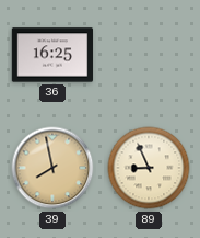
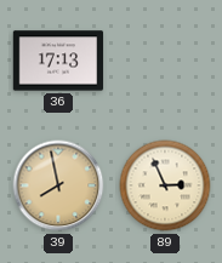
36: 16:25 -> 17:13 (58, 61)
89: 8:56 -> 2:56 (165, 185)
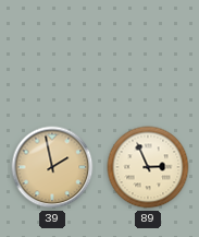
36: 17:13 -> none (58, 61)
39: 7:58 -> 1:58 (52, 167)
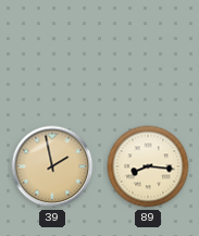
89: 2:56 -> 8:16 (148, 166)
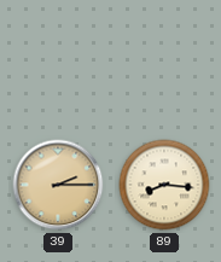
39: 1:58 -> 2:15 (58, 185)
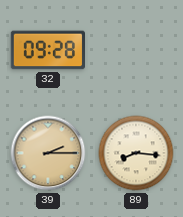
32: none -> 09:28 (47, 50)
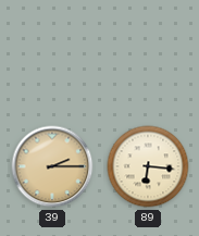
32: 09:28 -> none (47, 50)
89: 8:16 -> 6:16 (148, 166)
